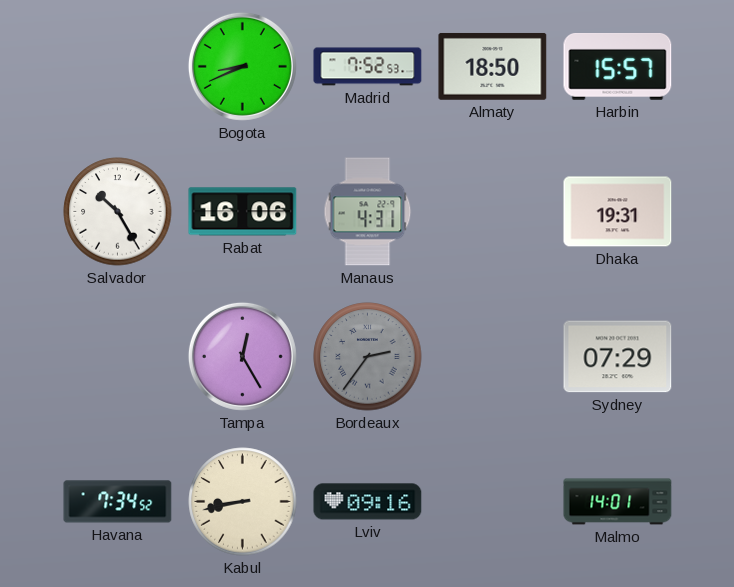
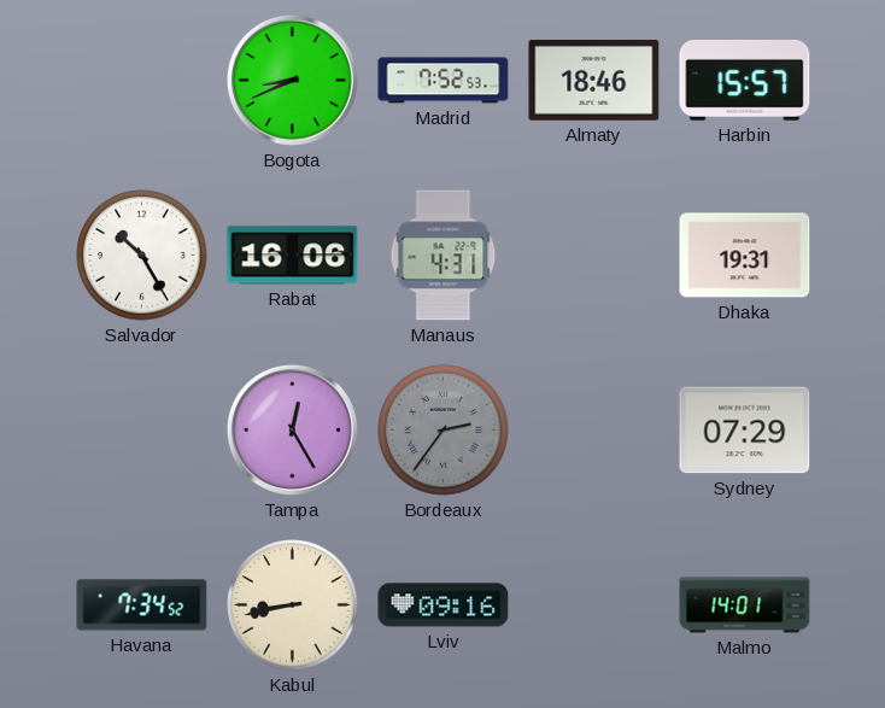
Almaty: 18:50 -> 18:46 (594, 80)
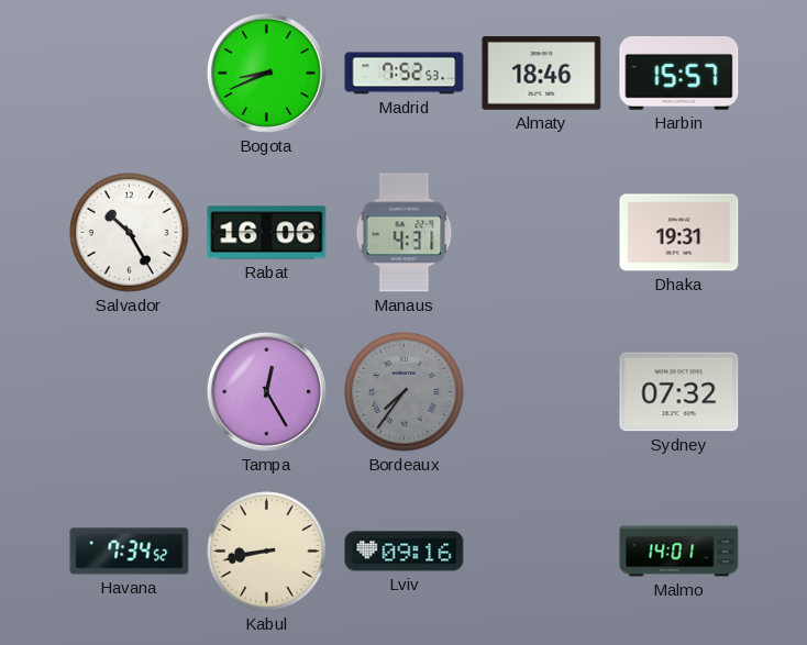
Bordeaux: 2:36 -> 7:36 (405, 392)
Sydney: 07:29 -> 07:32 (679, 392)
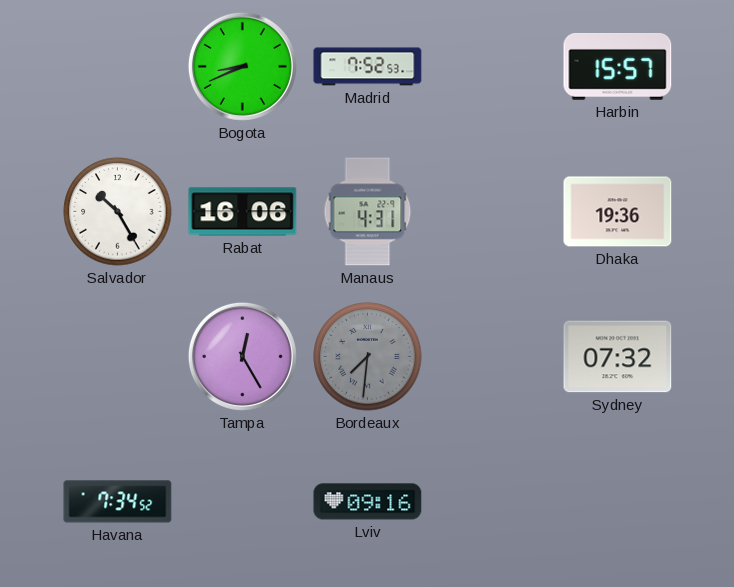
Almaty: 18:46 -> none (542, 73)
Dhaka: 19:31 -> 19:36 (618, 212)
Bordeaux: 7:36 -> 7:31 (368, 357)
Kabul: 8:43 -> none (267, 552)
Malmo: 14:01 -> none (679, 552)
